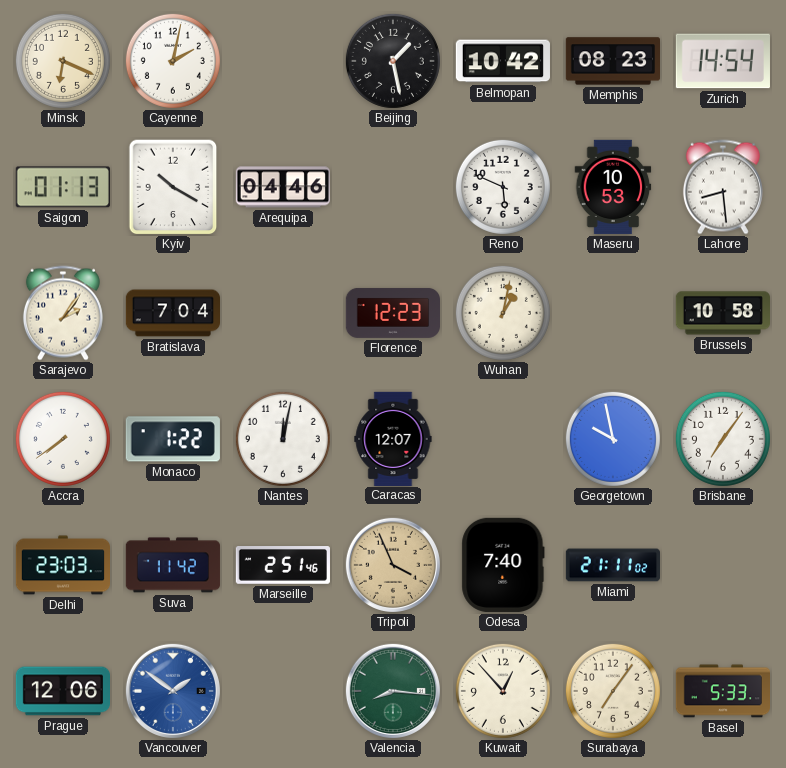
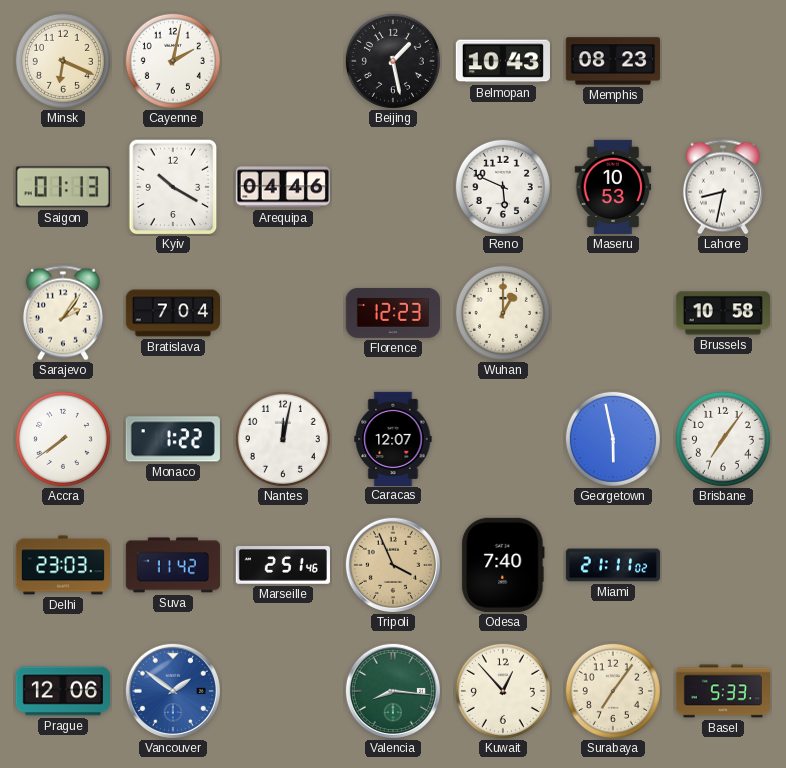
Belmopan: 10:42 -> 10:43 (503, 61)
Zurich: 14:54 -> none (723, 61)
Lahore: 8:29 -> 8:32 (723, 187)
Wuhan: 1:02 -> 1:00 (503, 313)
Georgetown: 9:58 -> 5:58 (613, 439)
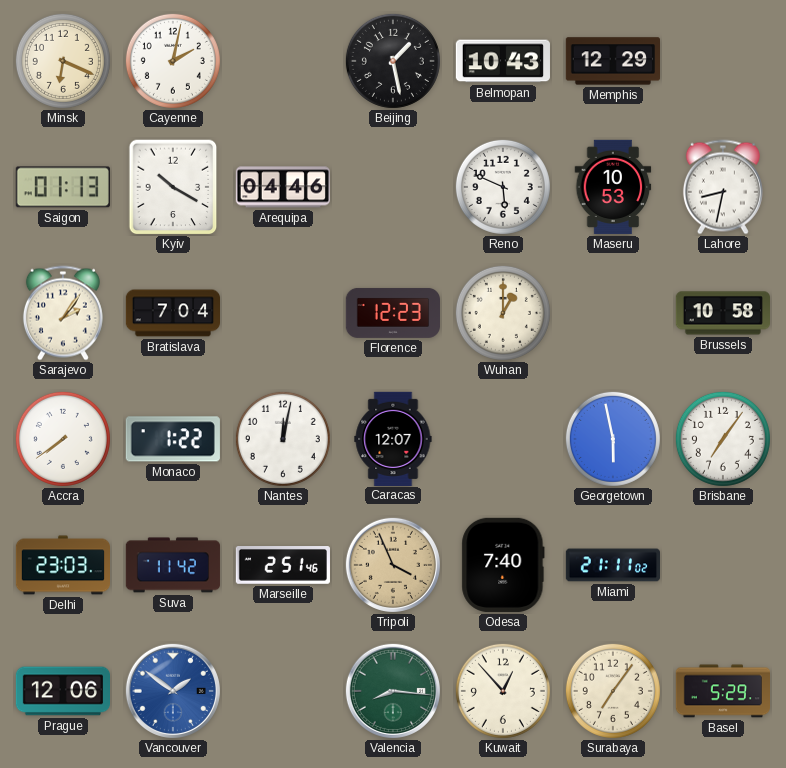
Memphis: 08:23 -> 12:29 (612, 61)
Basel: 5:33 -> 5:29 (722, 691)
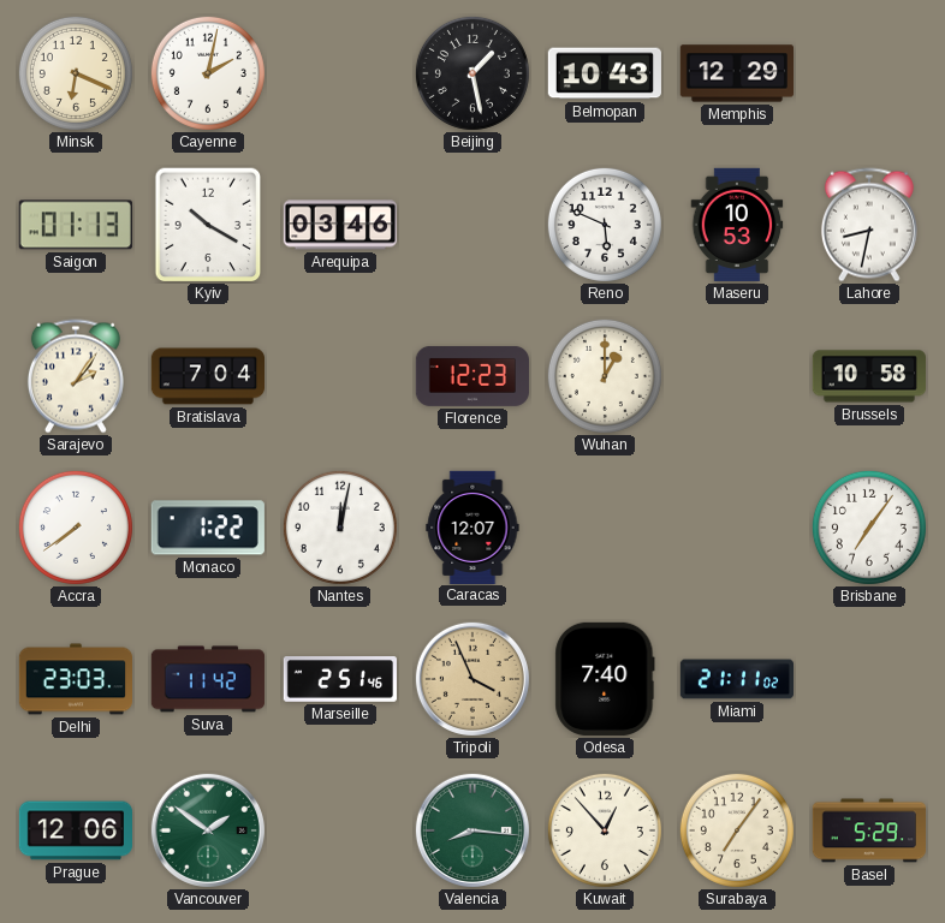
Arequipa: 04:46 -> 03:46 (340, 225)
Georgetown: 5:58 -> none (613, 439)
Vancouver dial: blue -> green (208, 830)
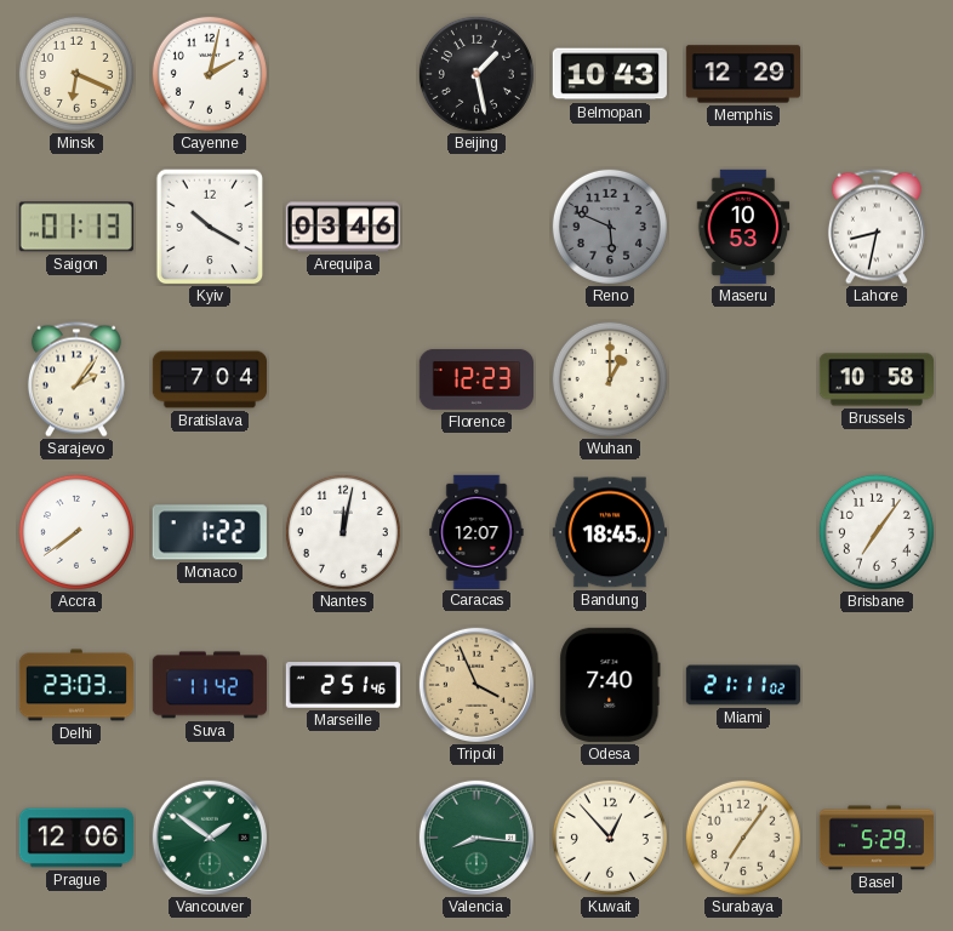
Reno dial: white -> grey (610, 227)
Bandung: none -> 18:45 (610, 532)
